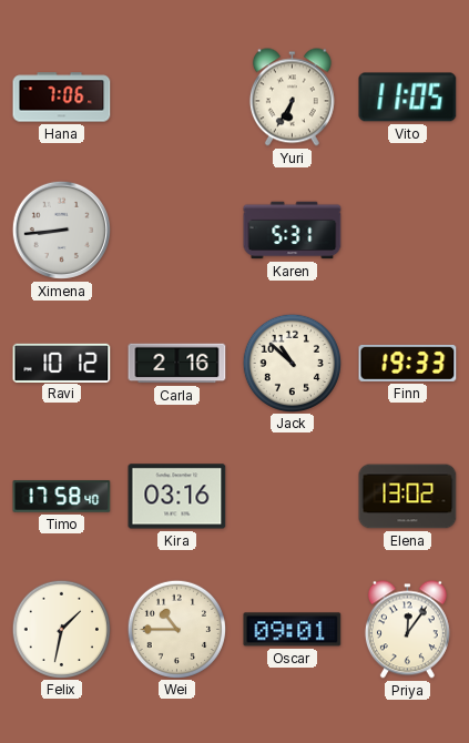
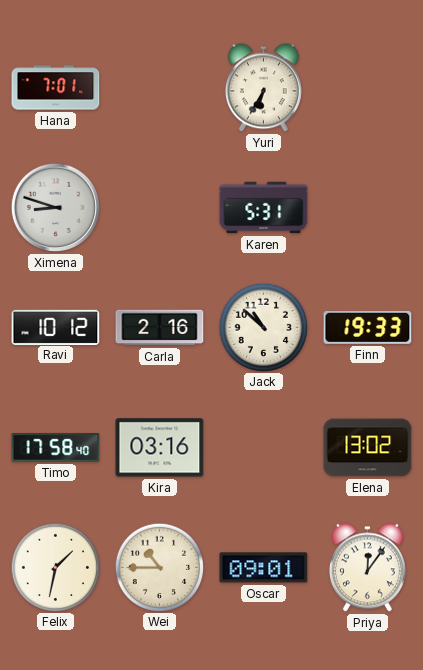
Hana: 7:06 -> 7:01 (56, 88)
Vito: 11:05 -> none (408, 98)
Ximena: 8:44 -> 8:48 (55, 207)
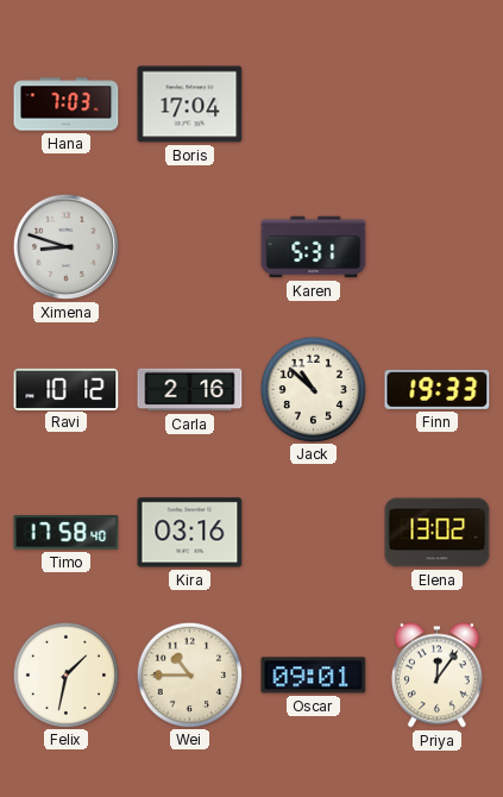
Hana: 7:01 -> 7:03 (67, 105)
Boris: none -> 17:04 (190, 105)
Yuri: 6:35 -> none (263, 88)
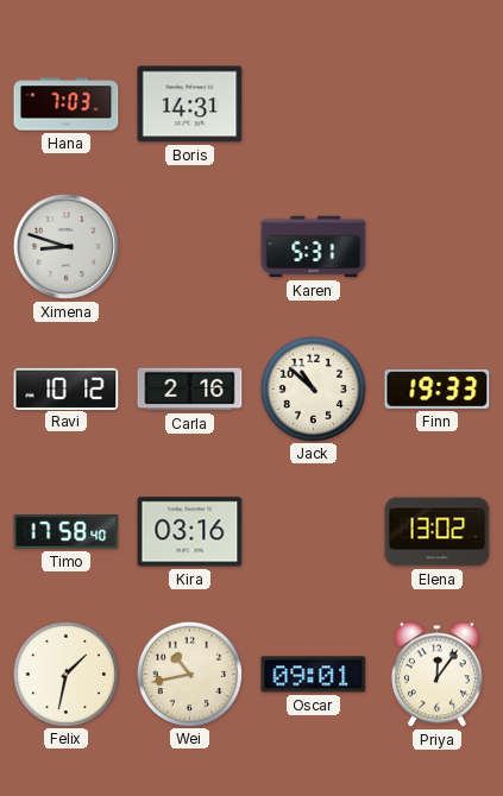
Boris: 17:04 -> 14:31 (190, 105)
Wei: 10:45 -> 10:43 (189, 674)
